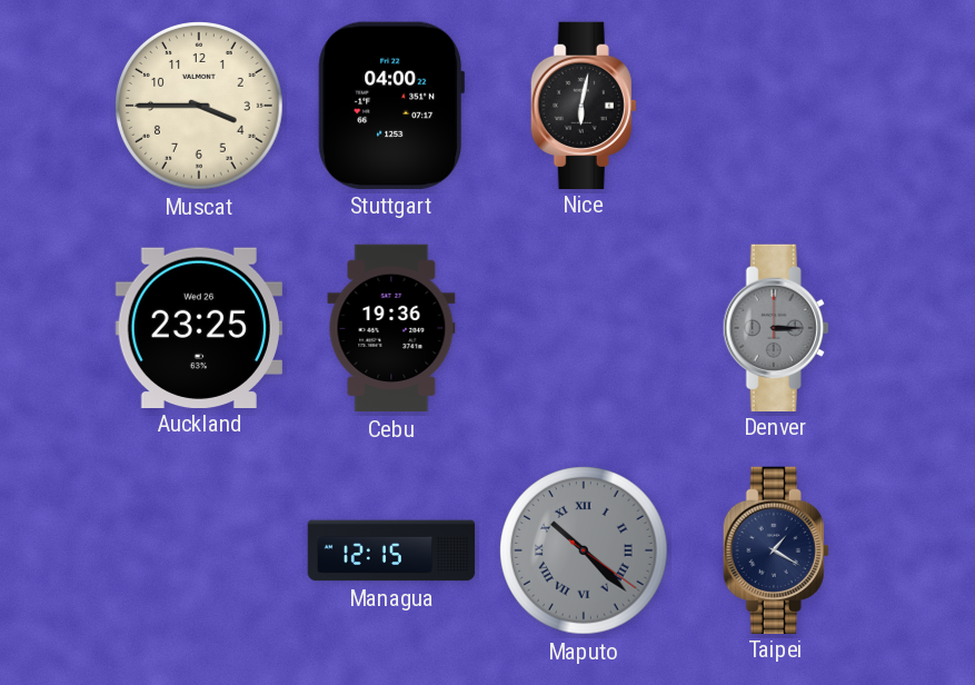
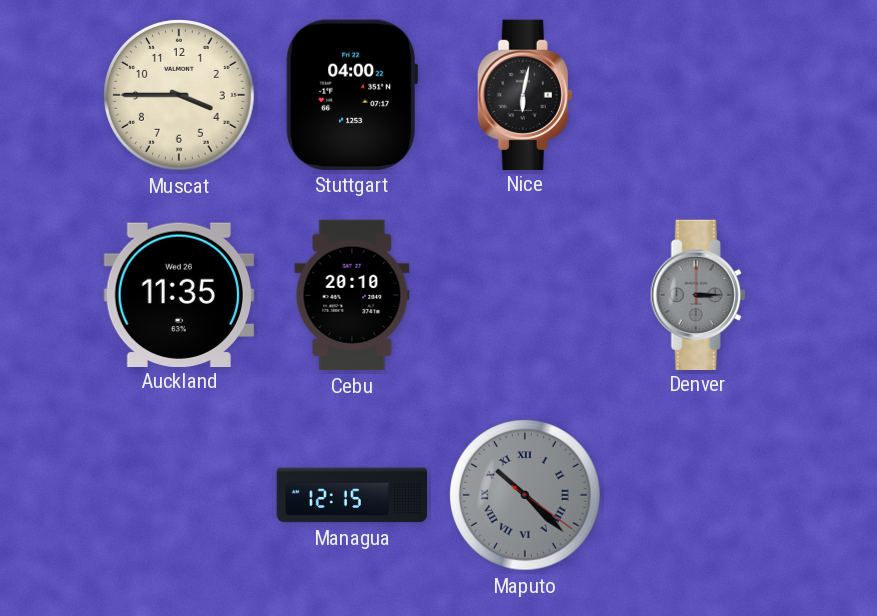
Auckland: 23:25 -> 11:35 (179, 294)
Cebu: 19:36 -> 20:10 (352, 295)
Taipei: 1:20 -> none (776, 549)
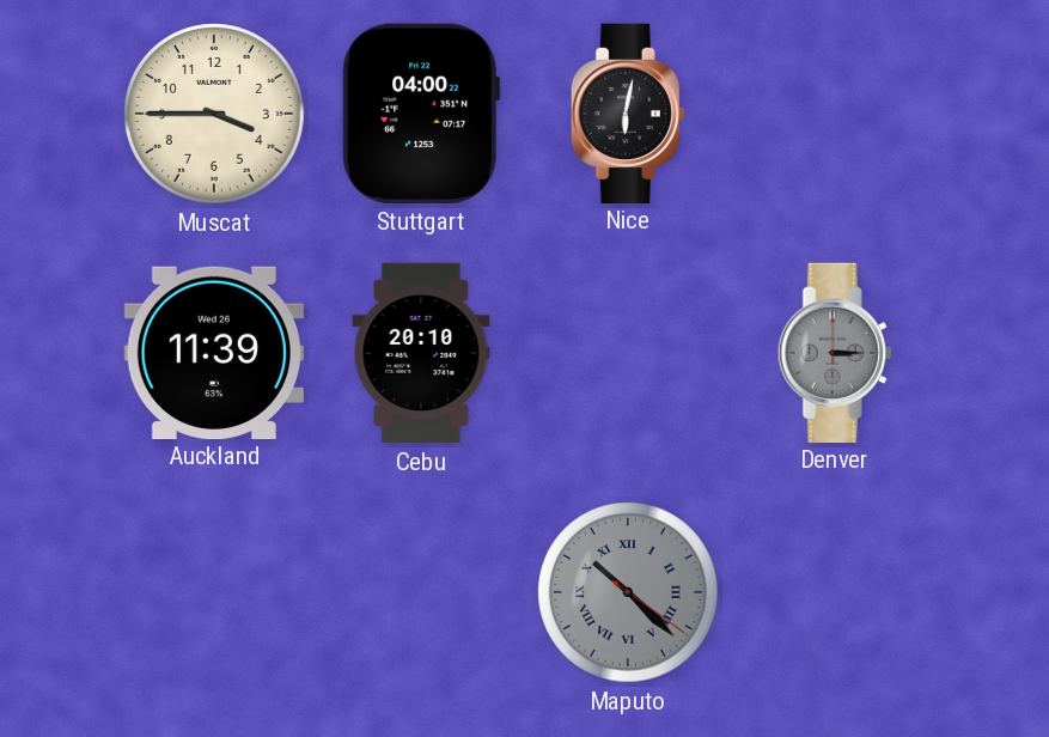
Auckland: 11:35 -> 11:39 (214, 352)
Managua: 12:15 -> none (352, 495)
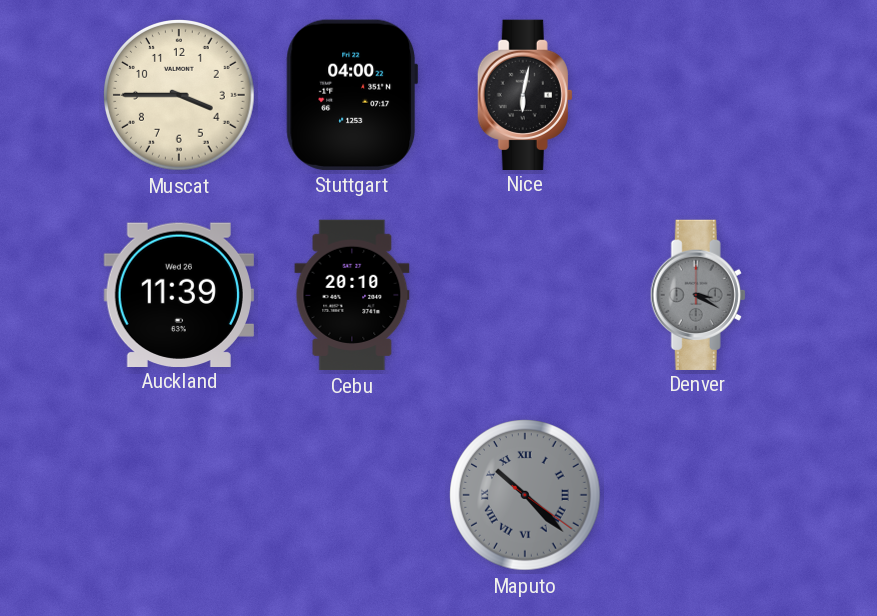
Denver: 3:15 -> 3:20 (698, 294)
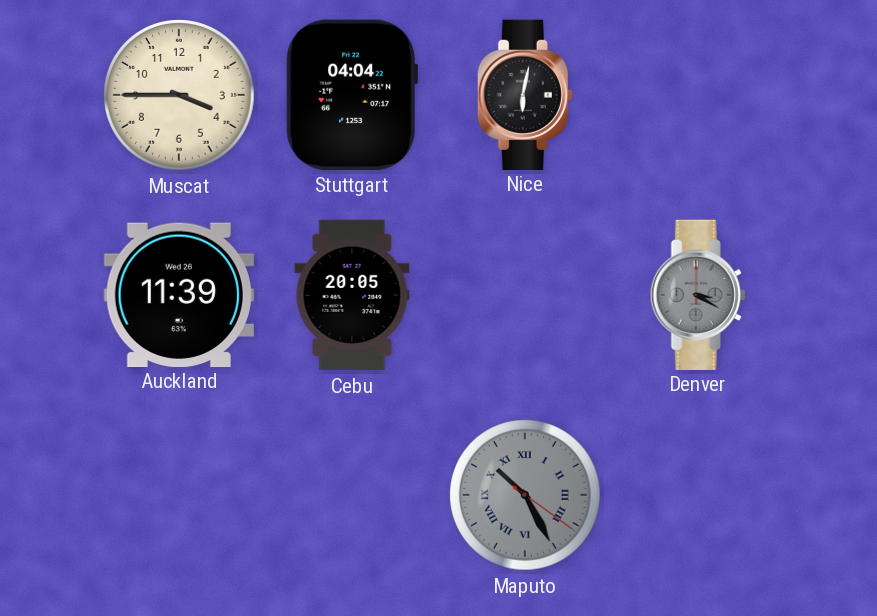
Stuttgart: 04:00 -> 04:04 (352, 95)
Cebu: 20:10 -> 20:05 (352, 295)
Maputo: 10:22 -> 10:25 (526, 496)
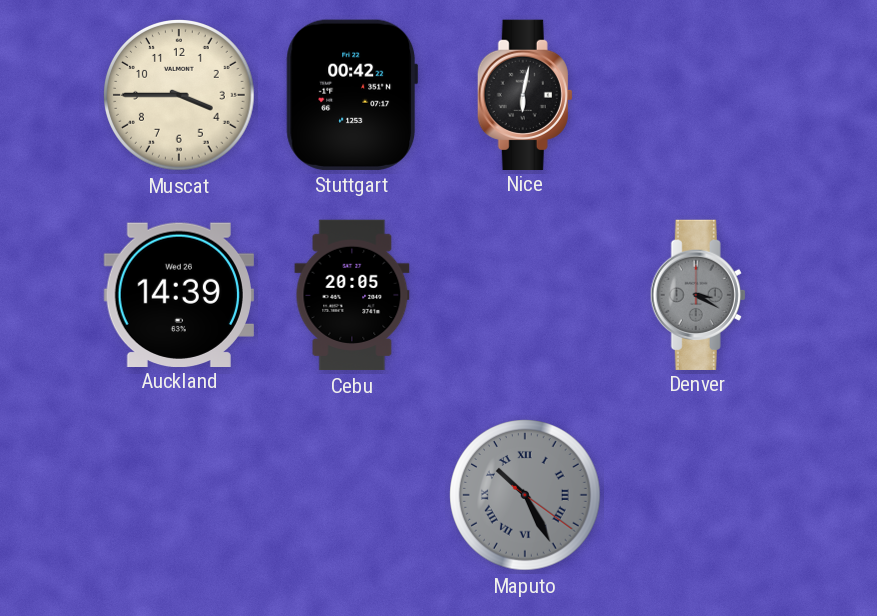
Stuttgart: 04:04 -> 00:42 (352, 95)
Auckland: 11:39 -> 14:39 (179, 294)
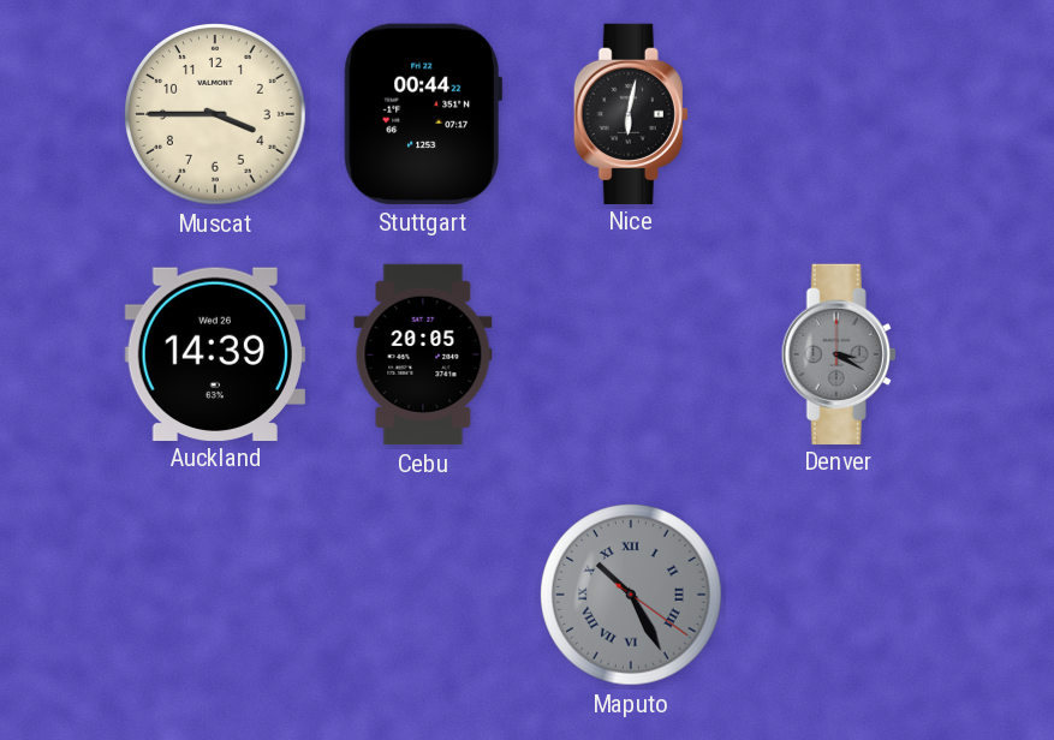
Stuttgart: 00:42 -> 00:44 (423, 114)
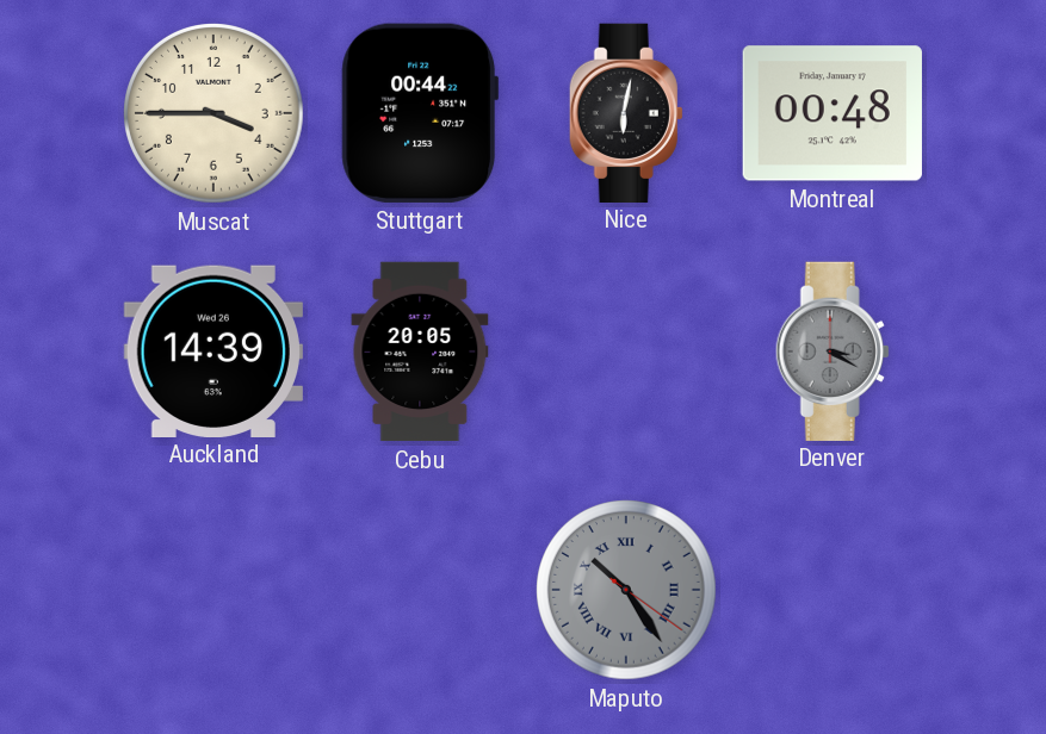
Montreal: none -> 00:48 (833, 113)
Maputo: 10:25 -> 10:24 (627, 591)
